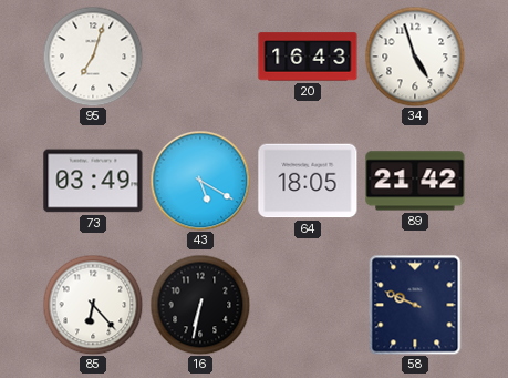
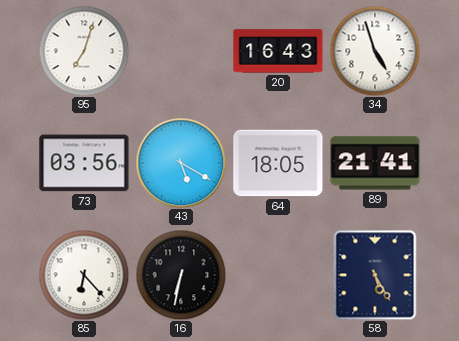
73: 03:49 -> 03:56 (84, 163)
89: 21:42 -> 21:41 (375, 163)
58: 9:49 -> 5:25 (375, 275)
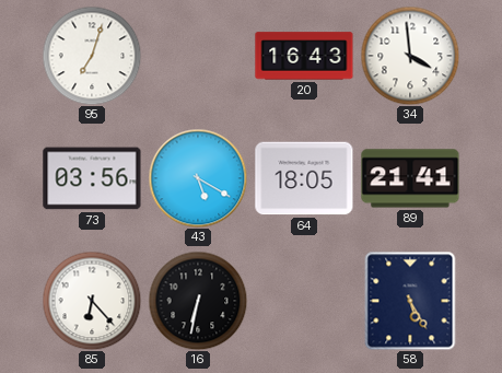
34: 4:57 -> 3:59 (410, 56)
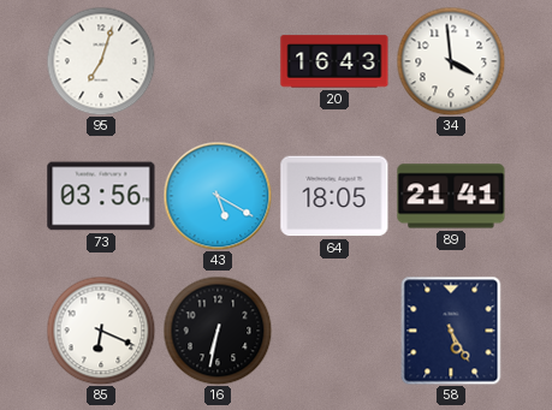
85: 6:23 -> 6:19 (101, 331)
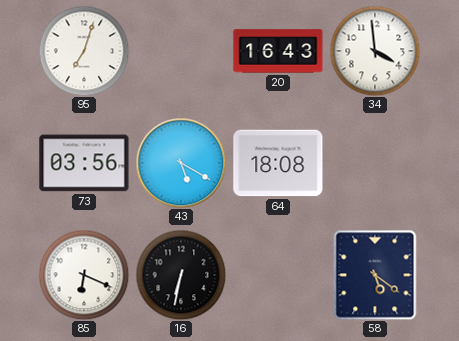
64: 18:05 -> 18:08 (278, 163)
89: 21:41 -> none (451, 196)
58: 5:25 -> 5:21 (375, 275)
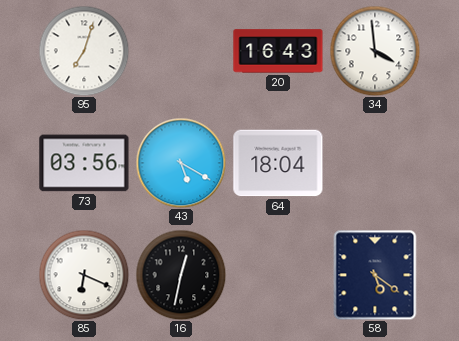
64: 18:08 -> 18:04 (278, 163)
16: 6:32 -> 12:32 (181, 275)
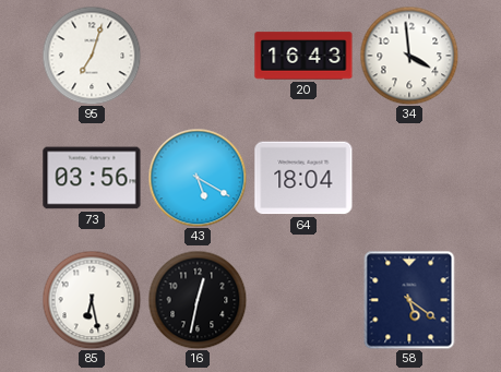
85: 6:19 -> 6:28 (92, 300)
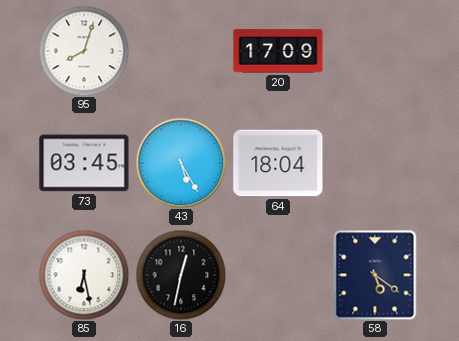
95: 7:03 -> 8:03 (84, 51)
20: 16:43 -> 17:09 (278, 51)
34: 3:59 -> none (409, 56)
73: 03:56 -> 03:45 (84, 163)
43: 5:20 -> 5:25 (181, 163)
